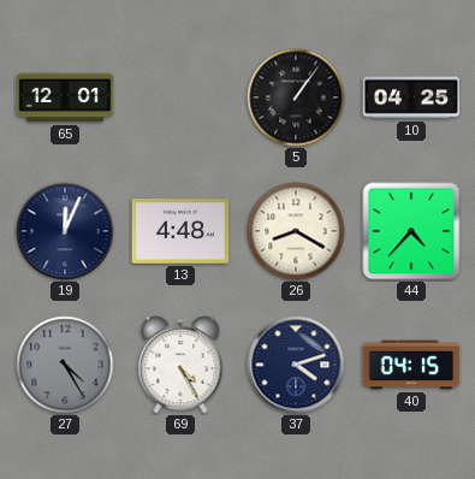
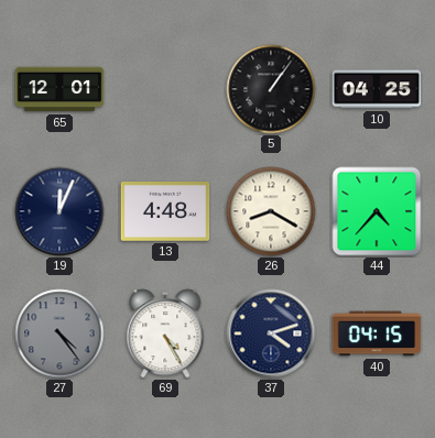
27: 4:25 -> 4:24 (59, 333)
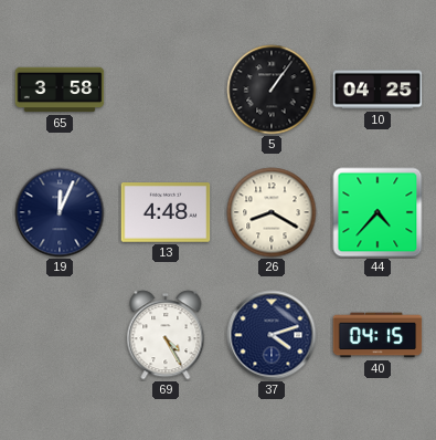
65: 12:01 -> 3:58 (60, 90)
27: 4:24 -> none (59, 333)
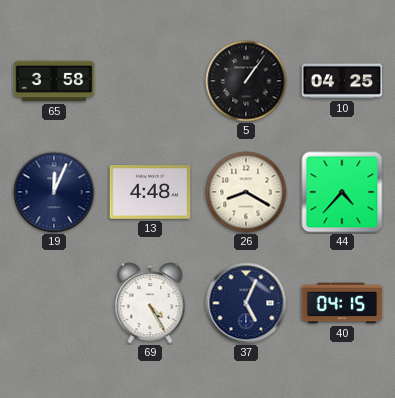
37: 4:12 -> 5:04 (246, 303)
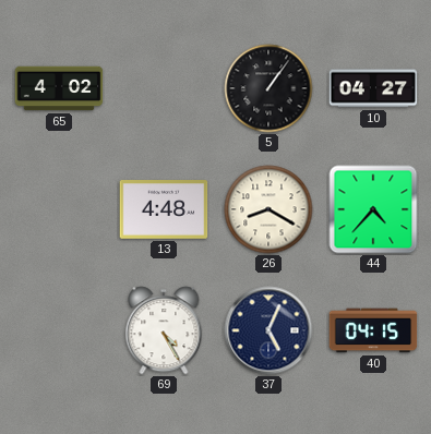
65: 3:58 -> 4:02 (59, 88)
10: 04:25 -> 04:27 (373, 88)
19: 12:04 -> none (54, 192)
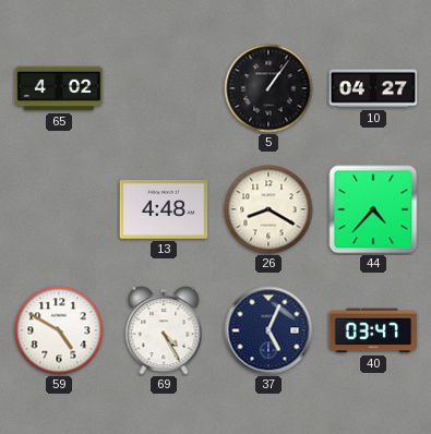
59: none -> 4:50 (59, 330)
40: 04:15 -> 03:47 (373, 330)
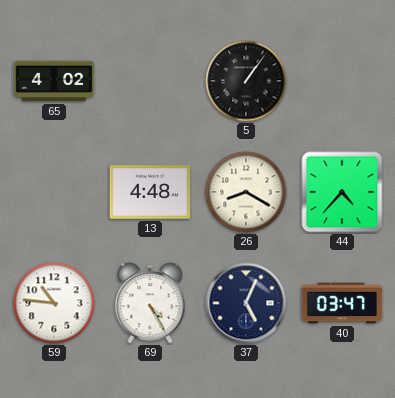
10: 04:27 -> none (373, 88)
59: 4:50 -> 10:46 (54, 303)
